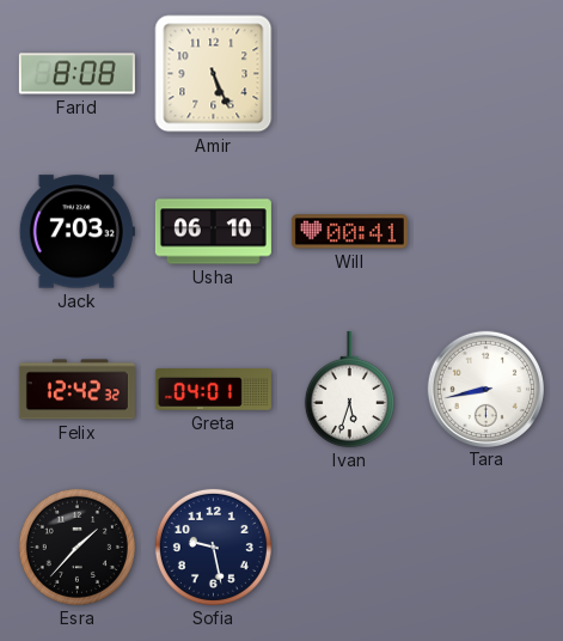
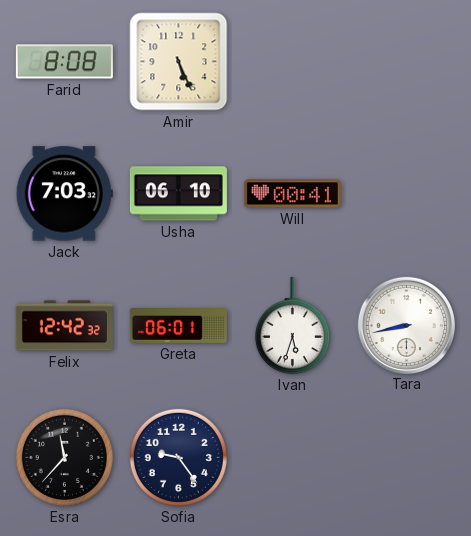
Greta: 04:01 -> 06:01 (178, 326)
Esra: 1:37 -> 11:37 (64, 457)
Sofia: 9:28 -> 9:24 (178, 457)
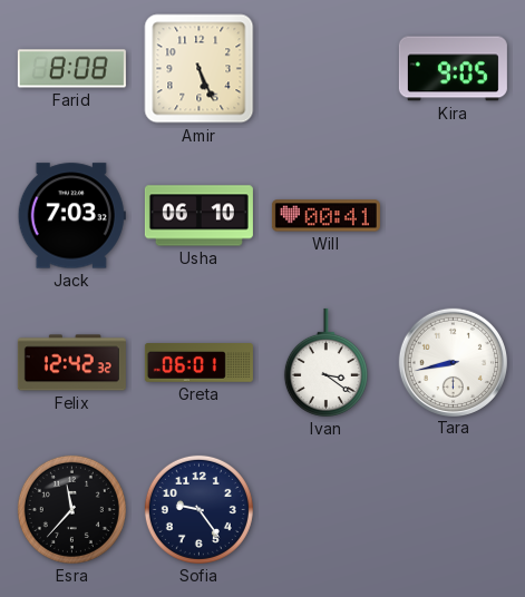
Kira: none -> 9:05 (453, 69)
Ivan: 5:33 -> 3:21 (325, 362)
